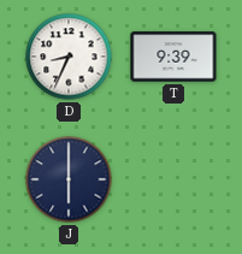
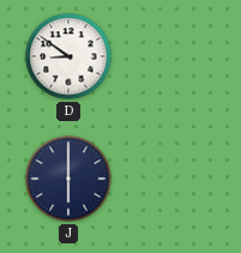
D: 8:34 -> 8:51 (68, 56)
T: 9:39 -> none (173, 57)
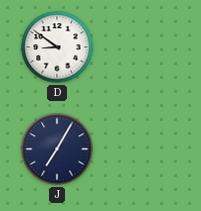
J: 6:00 -> 7:05 (57, 149)
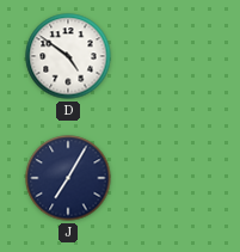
D: 8:51 -> 4:51 (68, 56)
